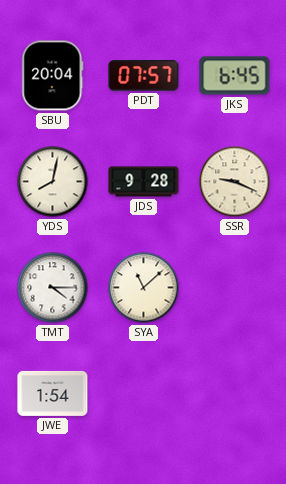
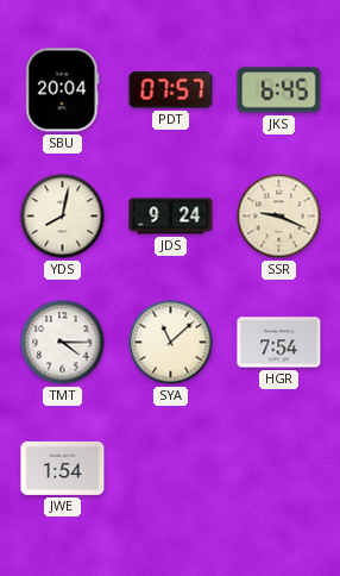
JDS: 9:28 -> 9:24 (171, 217)
HGR: none -> 7:54 (279, 343)
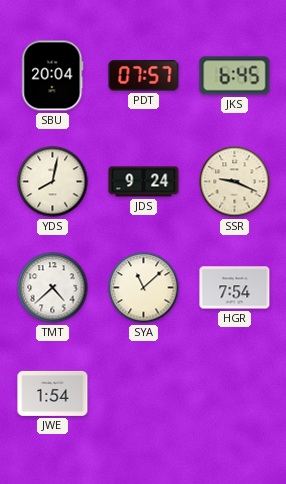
TMT: 4:15 -> 4:38 (53, 288)
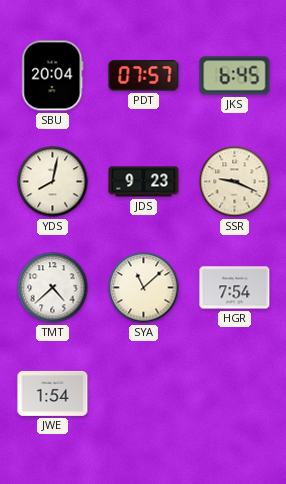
JDS: 9:24 -> 9:23 (144, 182)
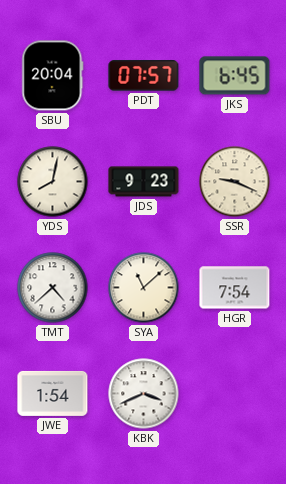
KBK: none -> 3:41 (144, 394)
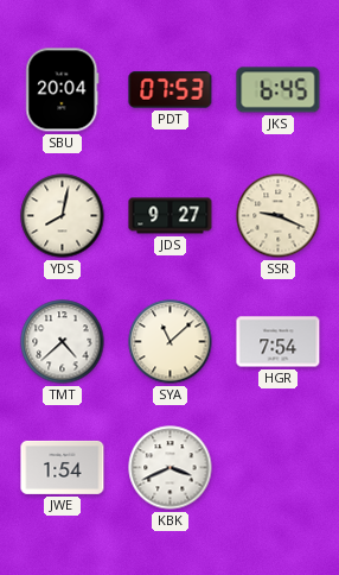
PDT: 07:57 -> 07:53 (171, 90)
JDS: 9:23 -> 9:27 (171, 216)
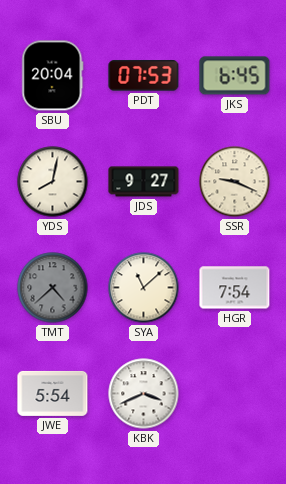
TMT dial: white -> grey (53, 288)
JWE: 1:54 -> 5:54 (53, 393)
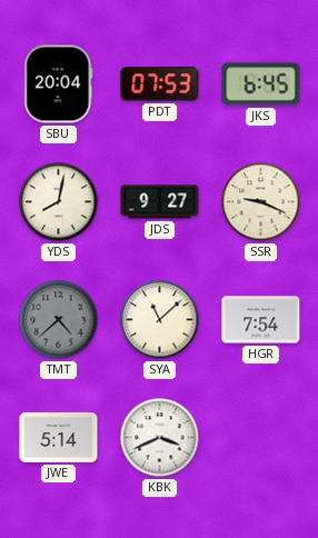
JWE: 5:54 -> 5:14 (59, 437)
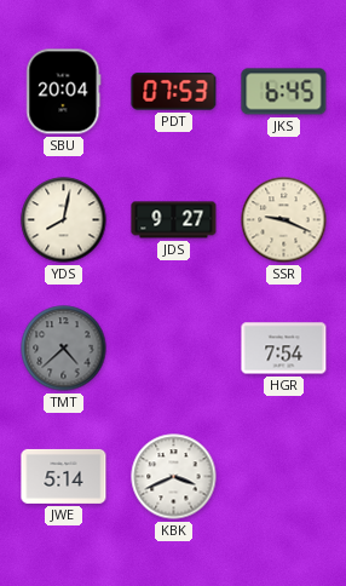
SYA: 11:08 -> none (160, 320)
